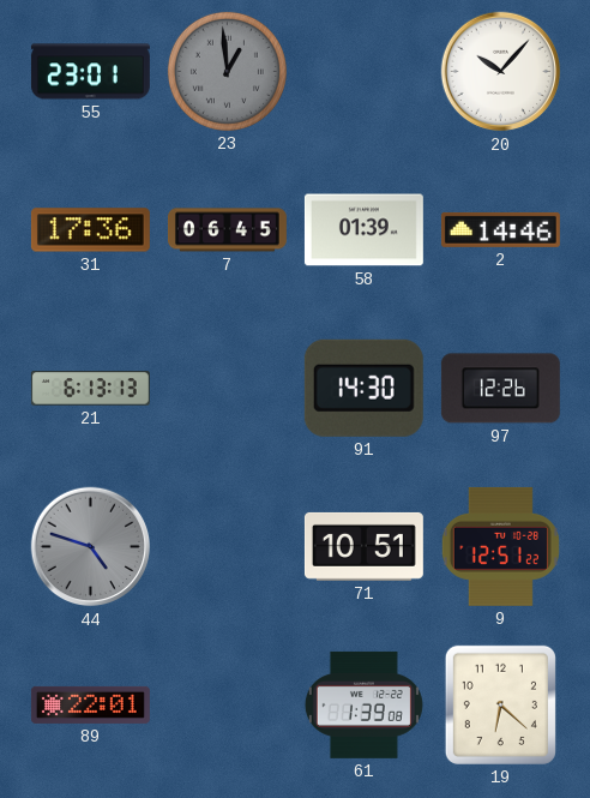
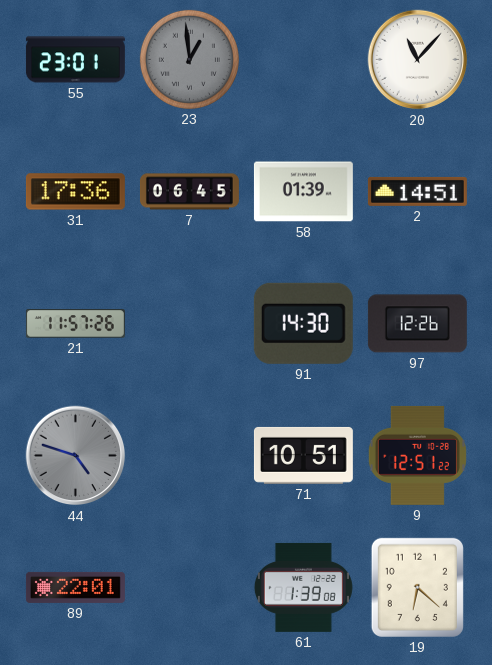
20: 10:07 -> 11:07 (418, 60)
2: 14:46 -> 14:51 (417, 191)
21: 6:13 -> 11:57 (75, 324)
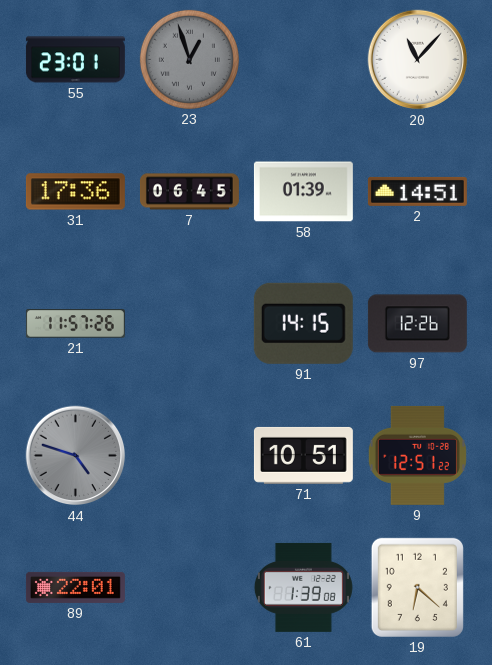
23: 12:59 -> 12:57 (189, 59)
91: 14:30 -> 14:15 (303, 323)
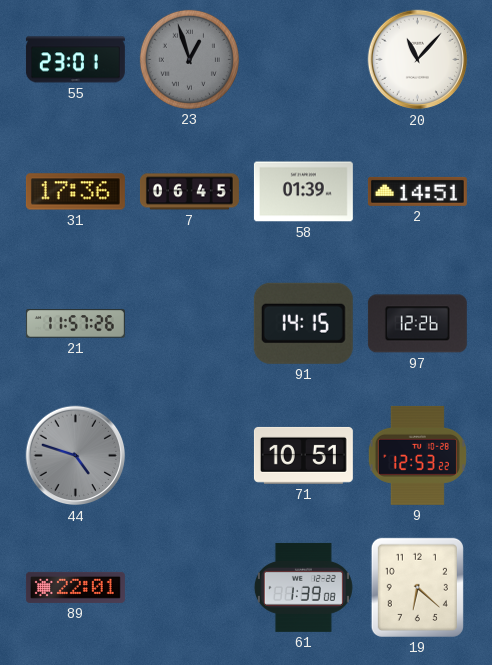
9: 12:51 -> 12:53 (417, 455)
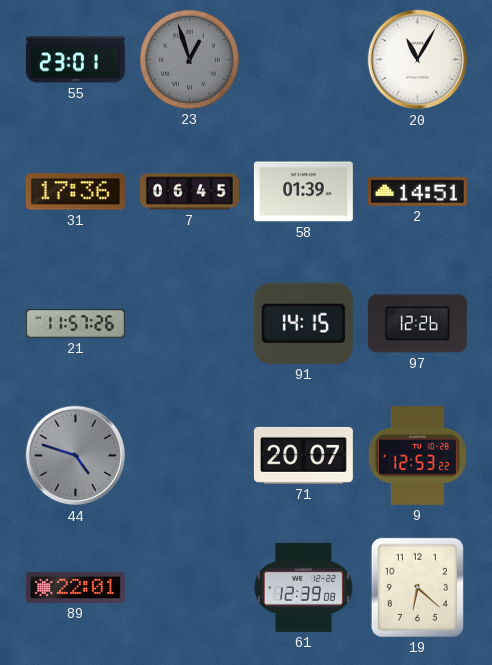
20: 11:07 -> 11:05 (418, 60)
71: 10:51 -> 20:07 (303, 455)
61: 1:39 -> 12:39 (303, 587)
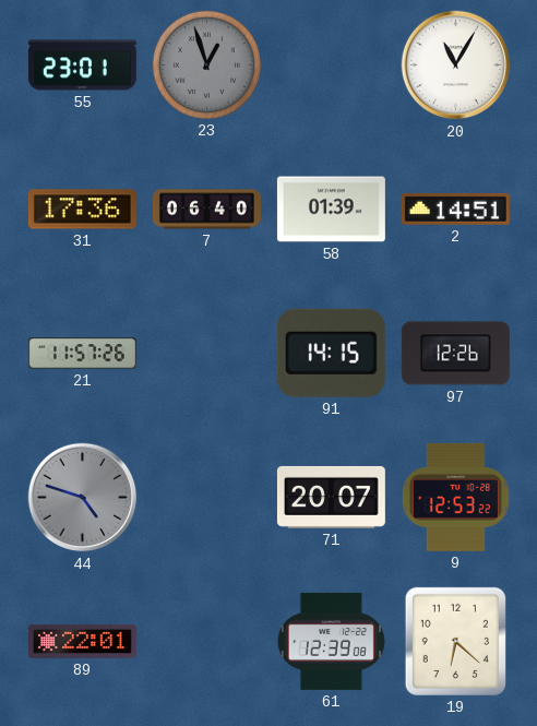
7: 06:45 -> 06:40 (206, 210)
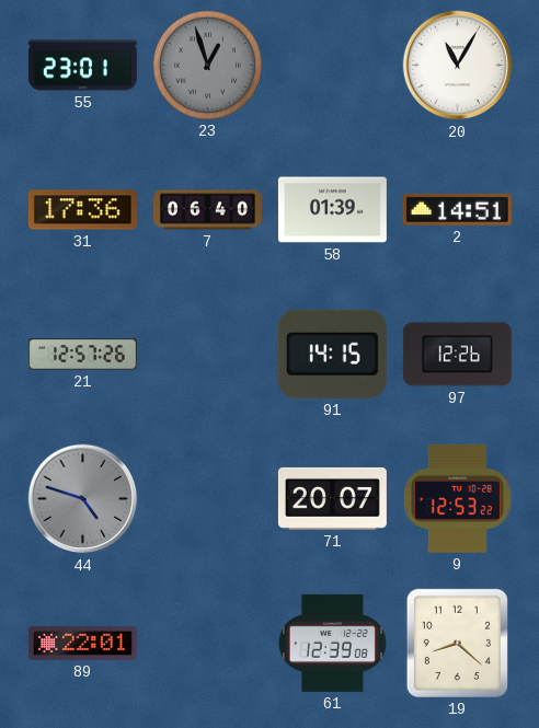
21: 11:57 -> 12:57 (82, 355)
19: 6:22 -> 8:22 (457, 643)
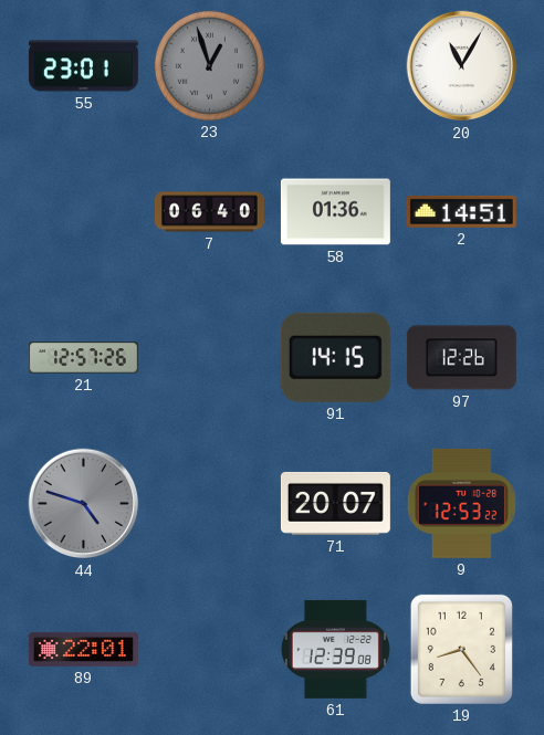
31: 17:36 -> none (82, 210)
58: 01:39 -> 01:36 (335, 212)
19: 8:22 -> 8:24 (461, 649)
